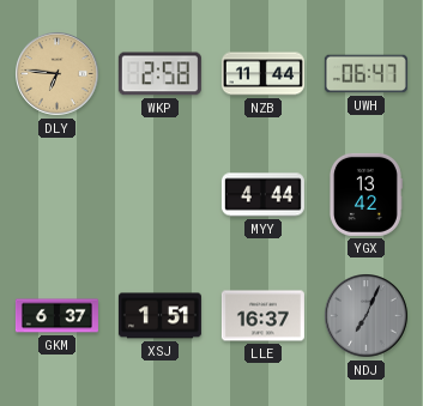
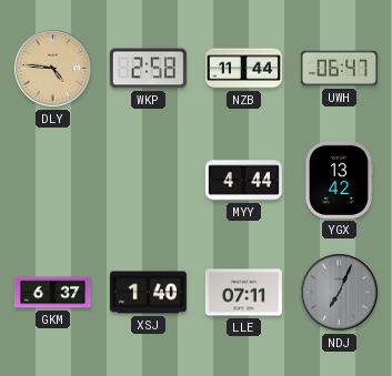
DLY: 6:46 -> 4:46 (53, 69)
XSJ: 1:51 -> 1:40 (148, 293)
LLE: 16:37 -> 07:11 (243, 293)
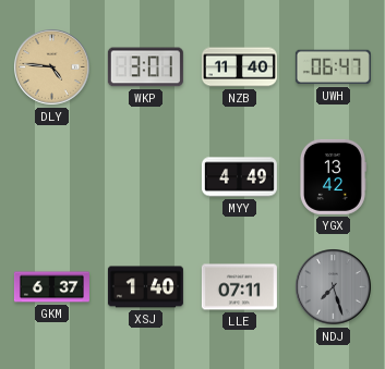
WKP: 2:58 -> 3:01 (145, 67)
NZB: 11:44 -> 11:40 (239, 67)
MYY: 4:44 -> 4:49 (239, 177)
NDJ: 7:04 -> 7:27 (334, 287)
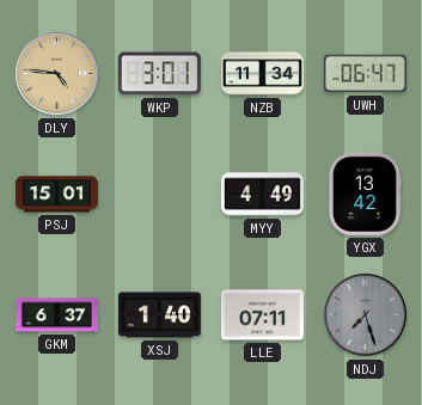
NZB: 11:40 -> 11:34 (262, 74)
PSJ: none -> 15:01 (56, 195)
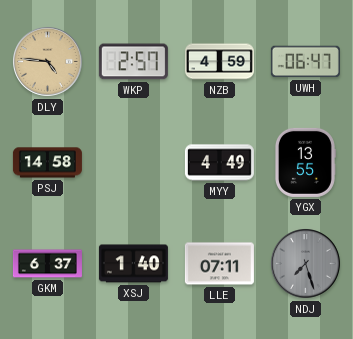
WKP: 3:01 -> 2:57 (133, 62)
NZB: 11:34 -> 4:59 (219, 62)
PSJ: 15:01 -> 14:58 (47, 163)
YGX: 13:42 -> 13:55 (305, 162)
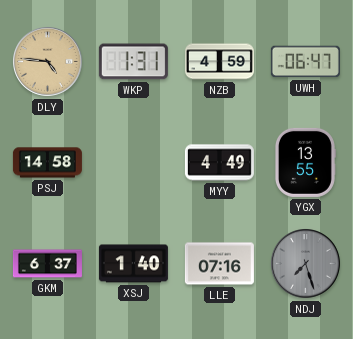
WKP: 2:57 -> 1:31 (133, 62)
LLE: 07:11 -> 07:16 (219, 264)
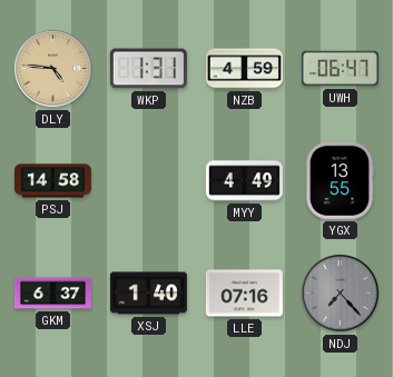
NDJ: 7:27 -> 7:23 (341, 294)
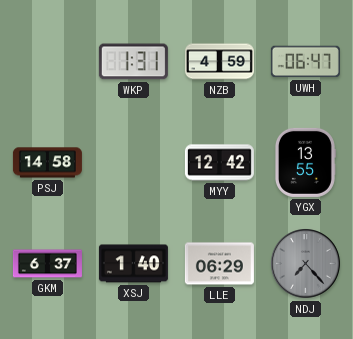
DLY: 4:46 -> none (53, 69)
MYY: 4:49 -> 12:42 (219, 163)
LLE: 07:16 -> 06:29 (219, 264)
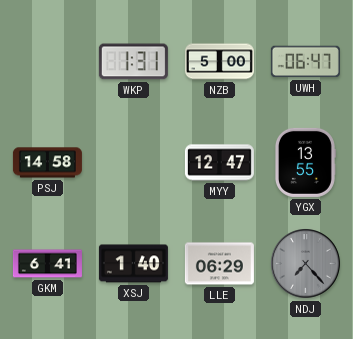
NZB: 4:59 -> 5:00 (219, 62)
MYY: 12:42 -> 12:47 (219, 163)
GKM: 6:37 -> 6:41 (47, 264)
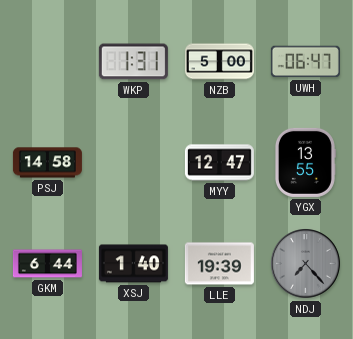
GKM: 6:41 -> 6:44 (47, 264)
LLE: 06:29 -> 19:39 (219, 264)
